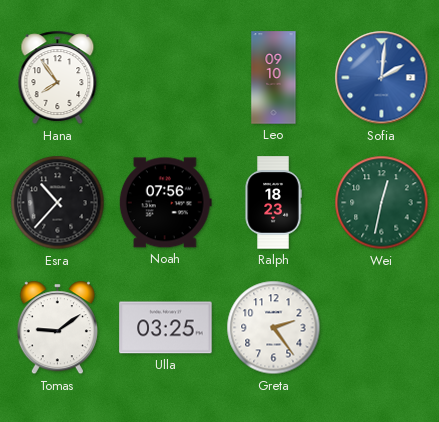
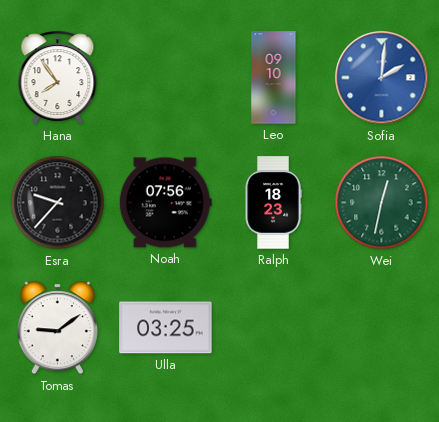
Esra: 10:37 -> 9:37 (58, 203)
Greta: 2:24 -> none (274, 328)
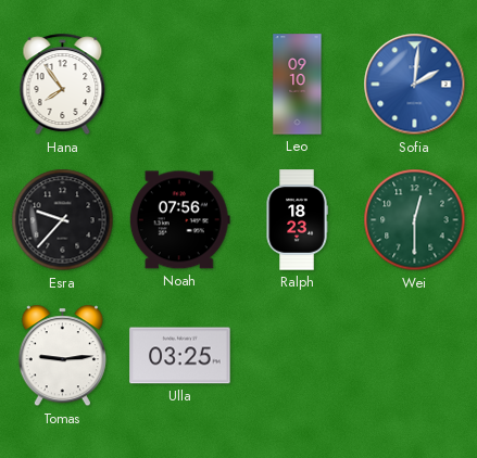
Wei: 12:32 -> 12:30 (415, 220)
Tomas: 9:09 -> 9:14 (62, 356)
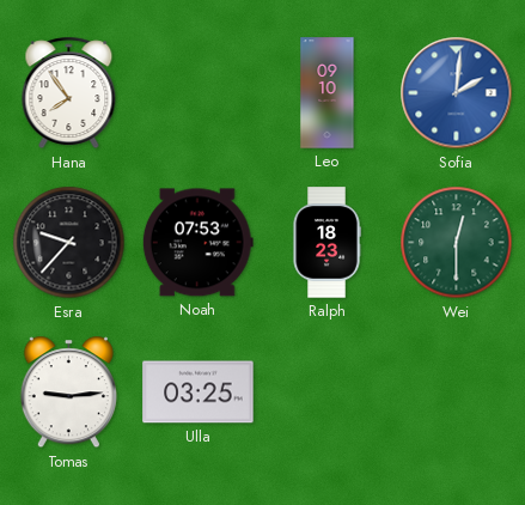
Noah: 07:56 -> 07:53 (197, 243)
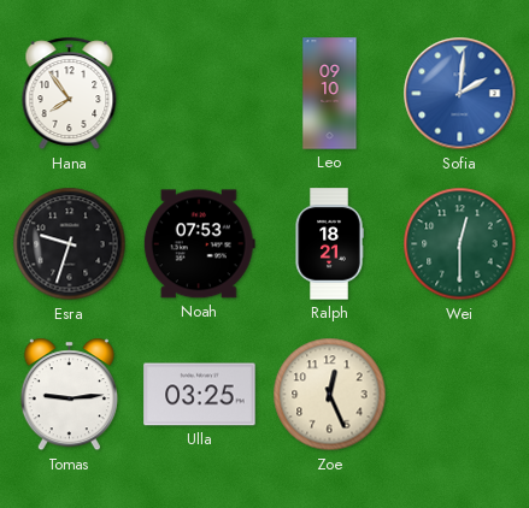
Esra: 9:37 -> 9:33 (70, 244)
Ralph: 18:23 -> 18:21 (329, 244)
Zoe: none -> 12:26 (330, 395)
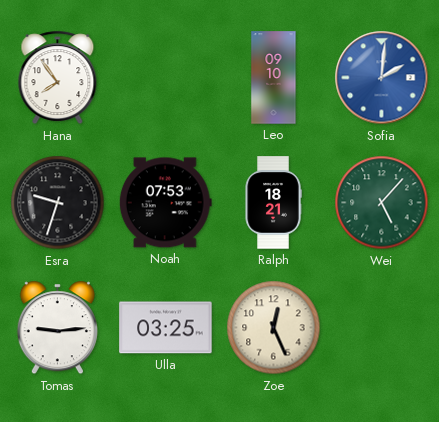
Wei: 12:30 -> 5:07 (382, 203)
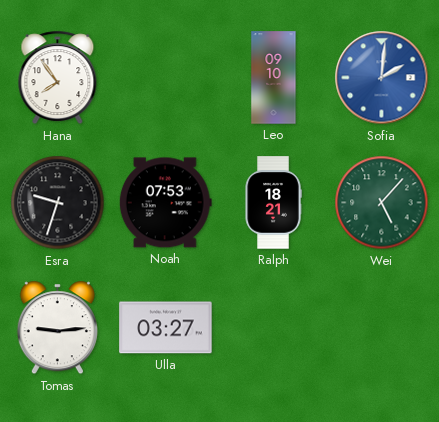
Ulla: 03:25 -> 03:27 (166, 328)
Zoe: 12:26 -> none (274, 328)
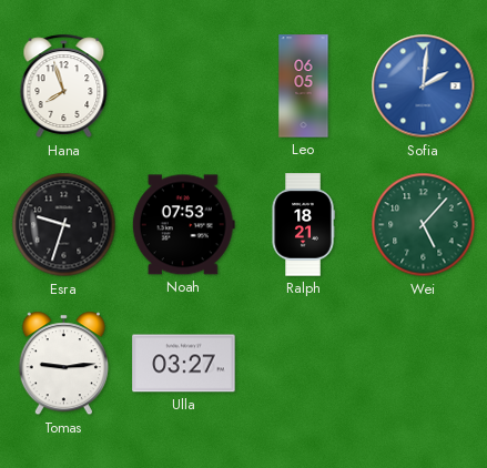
Hana: 7:54 -> 7:57 (64, 87)
Leo: 09:10 -> 06:05 (304, 87)
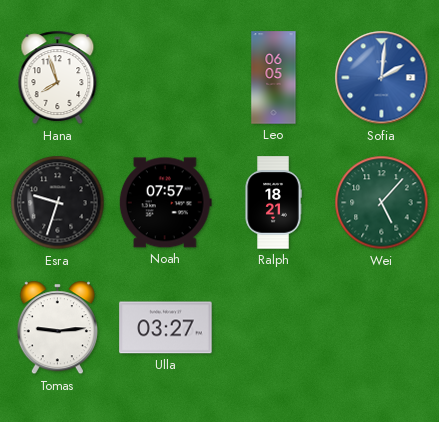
Noah: 07:53 -> 07:57 (165, 203)
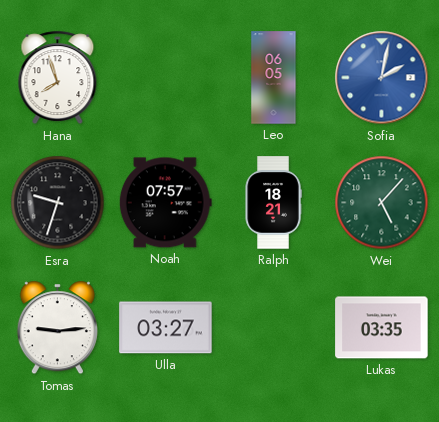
Sofia: 2:01 -> 2:02 (382, 78)
Lukas: none -> 03:35 (382, 328)
